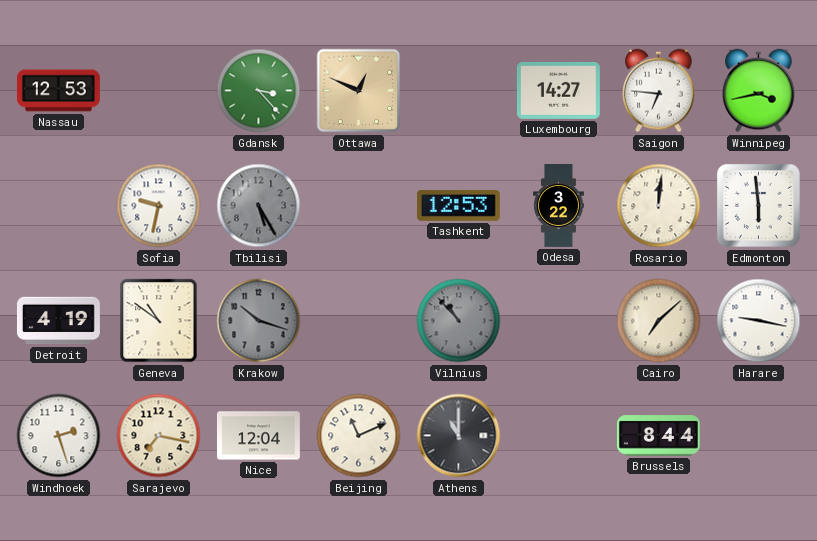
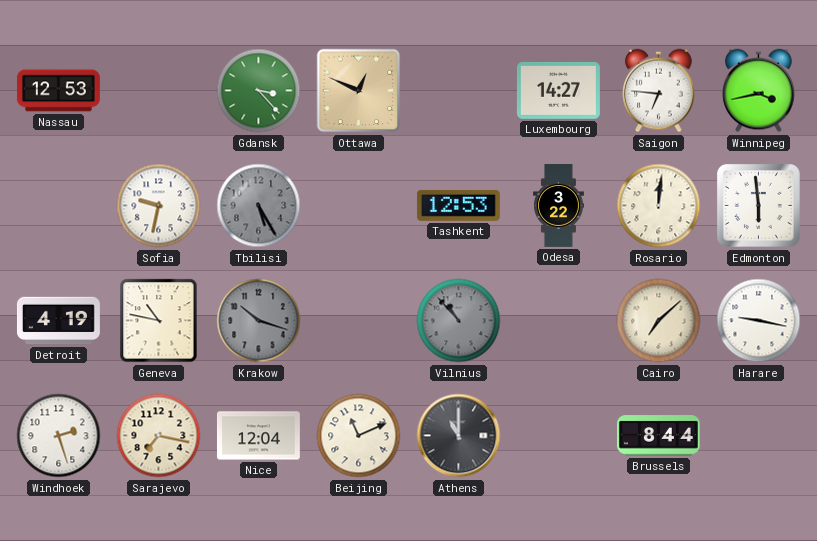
Geneva: 10:51 -> 10:47 (159, 321)
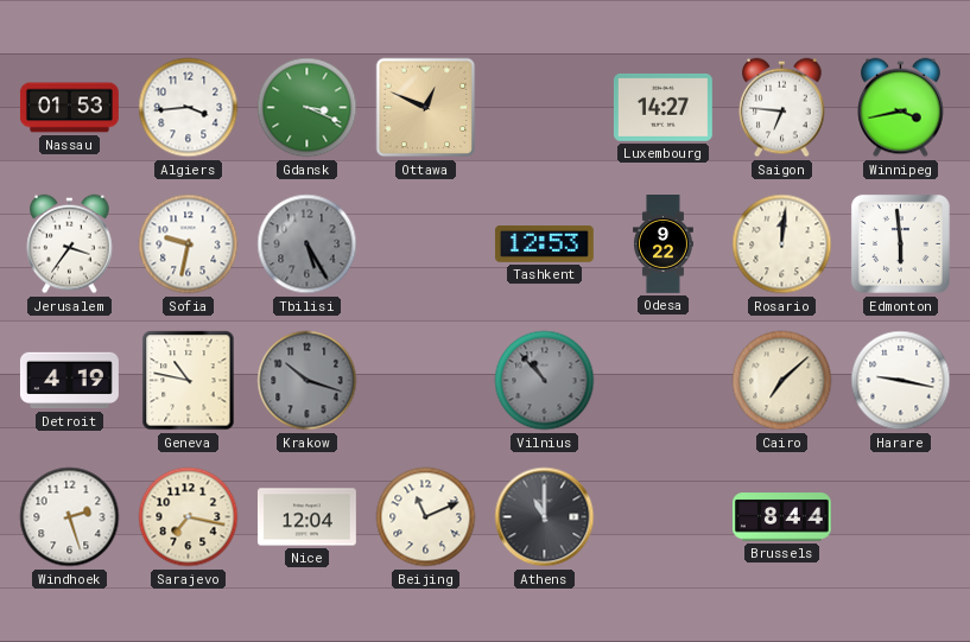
Nassau: 12:53 -> 01:53 (69, 108)
Algiers: none -> 3:44 (189, 108)
Gdansk: 3:23 -> 3:19 (308, 108)
Jerusalem: none -> 3:36 (70, 244)
Odesa: 3:22 -> 9:22 (664, 244)
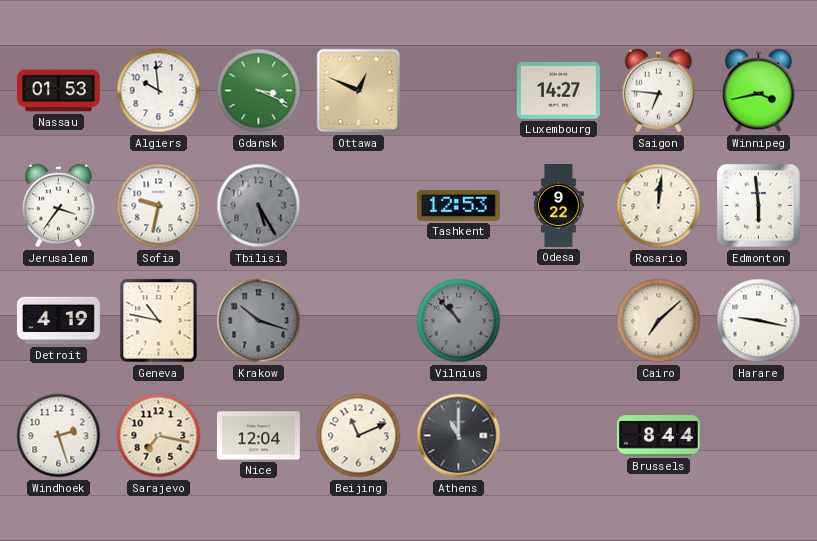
Algiers: 3:44 -> 9:59 (159, 91)
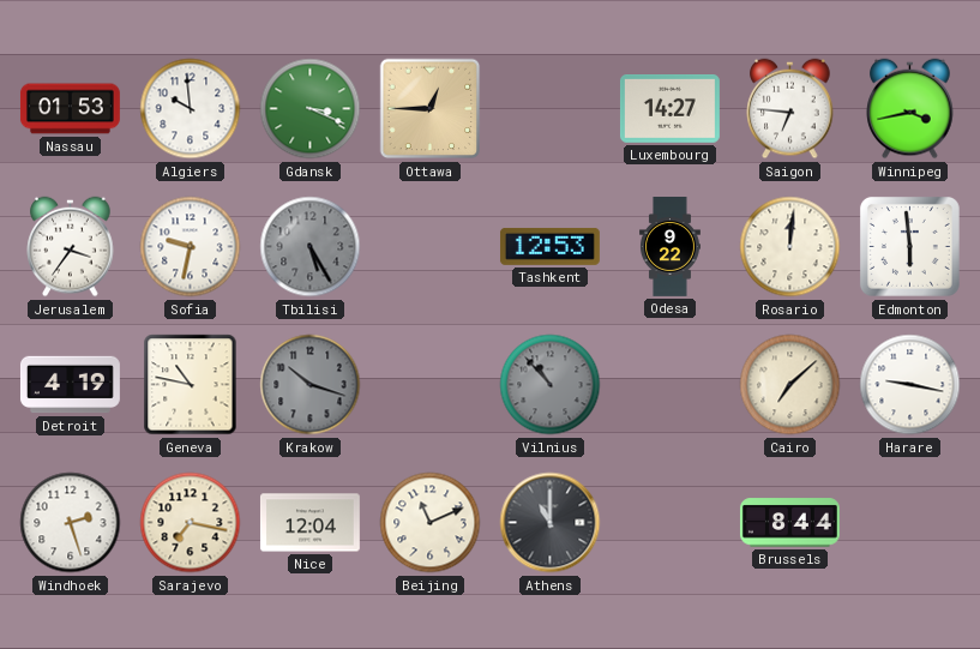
Ottawa: 12:49 -> 12:45 (431, 109)
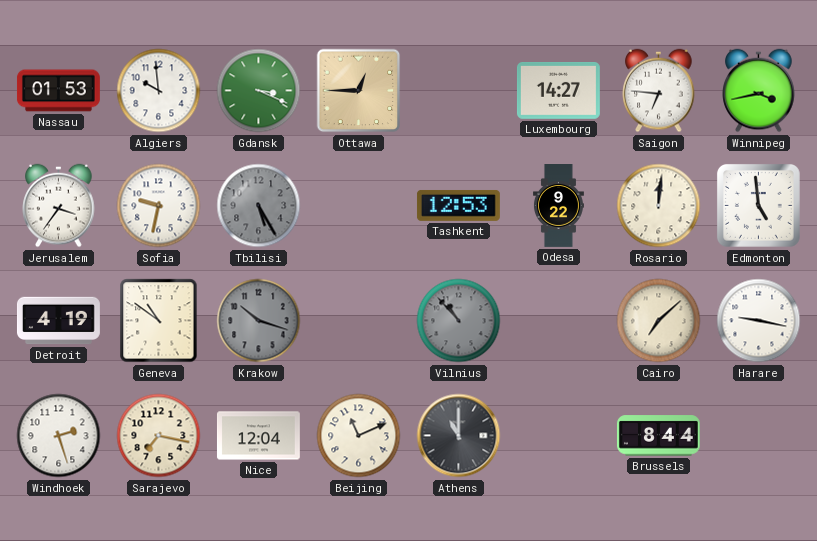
Edmonton: 5:59 -> 4:59 (758, 205)
Geneva: 10:47 -> 10:51 (159, 321)
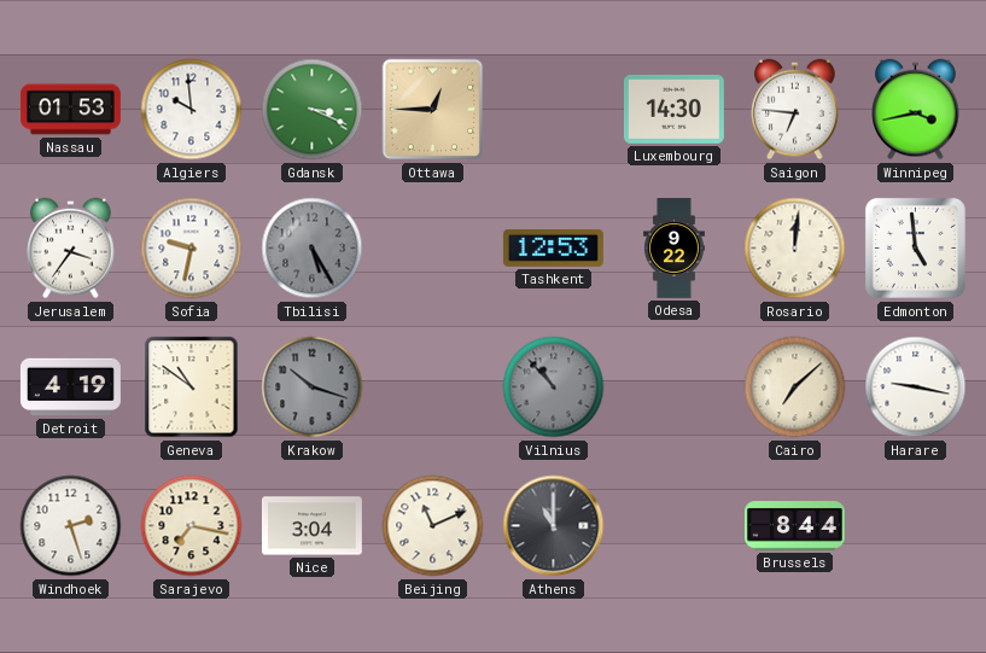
Luxembourg: 14:27 -> 14:30 (673, 110)
Nice: 12:04 -> 3:04 (311, 526)
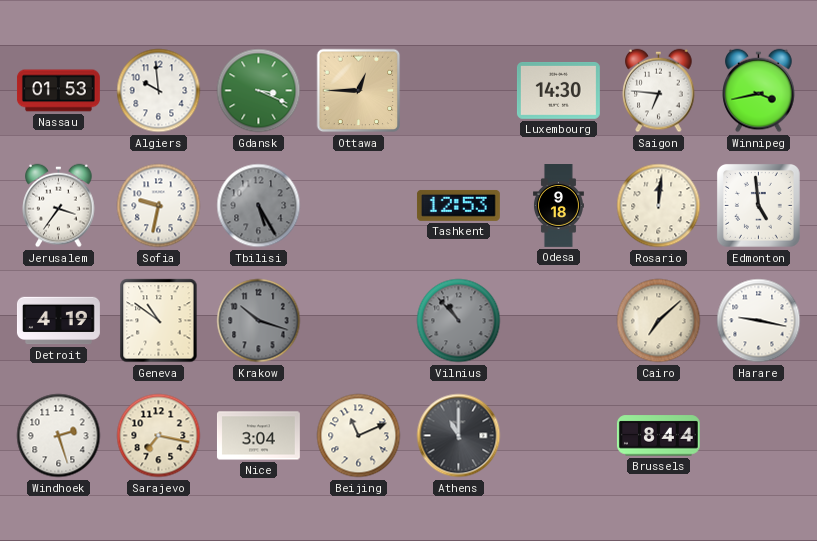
Odesa: 9:22 -> 9:18 (559, 206)
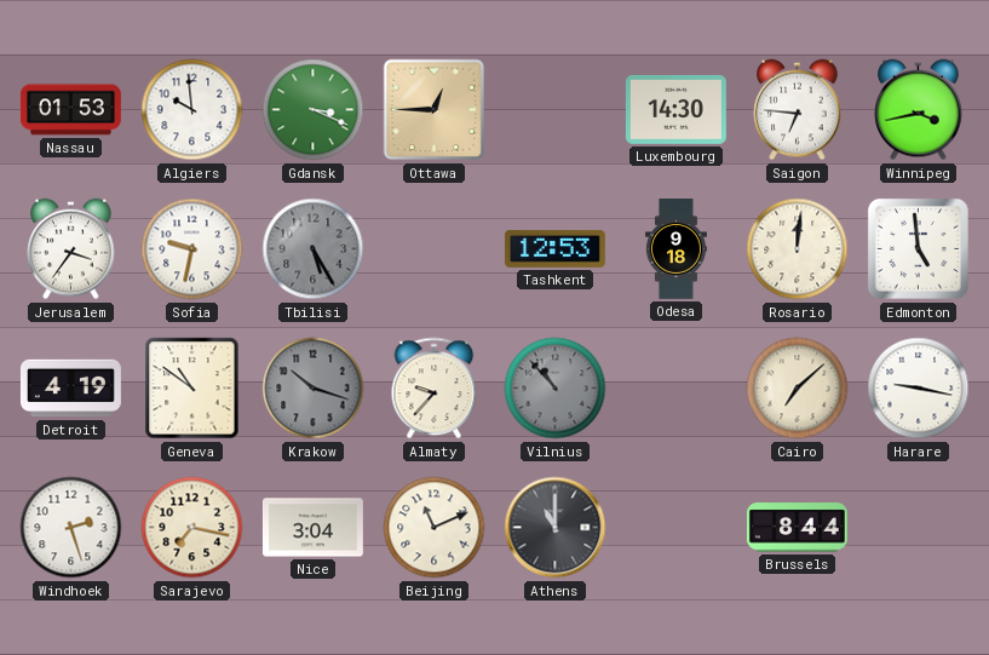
Almaty: none -> 9:37 (435, 389)
